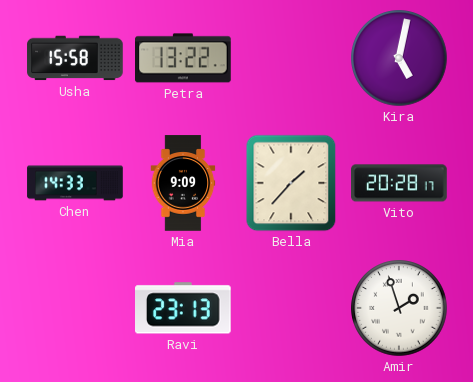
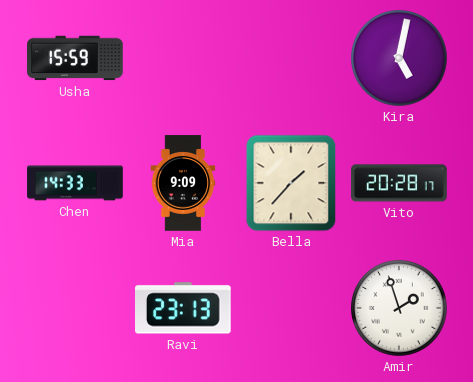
Usha: 15:58 -> 15:59 (75, 58)
Petra: 13:22 -> none (184, 58)
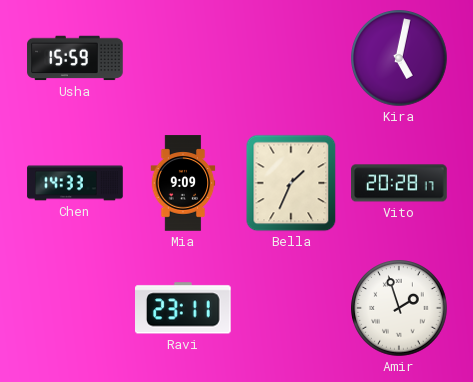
Bella: 1:37 -> 1:34 (291, 183)
Ravi: 23:13 -> 23:11 (184, 308)
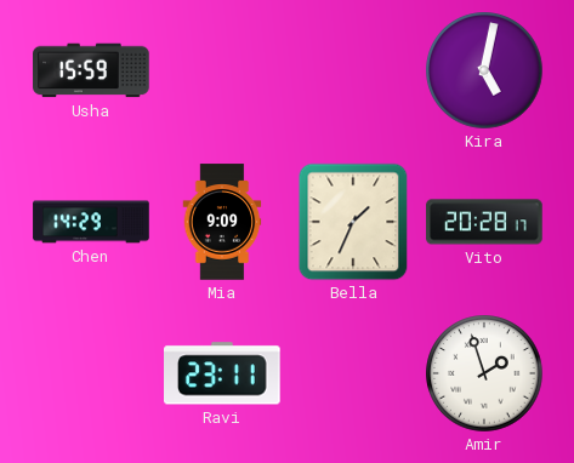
Chen: 14:33 -> 14:29 (91, 222)
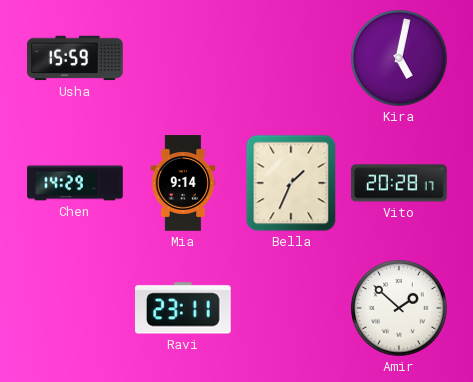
Mia: 9:09 -> 9:14 (183, 183)
Amir: 1:57 -> 1:52 (399, 308)
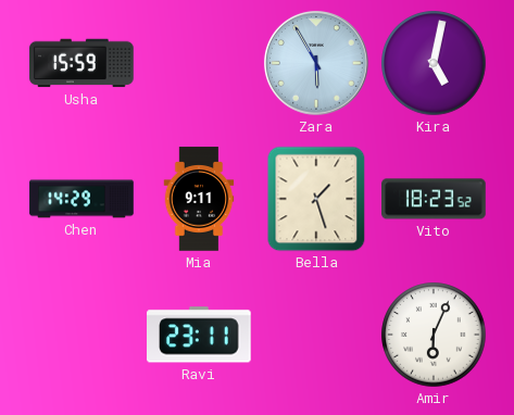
Zara: none -> 5:55 (316, 63)
Mia: 9:14 -> 9:11 (199, 199)
Bella: 1:34 -> 1:27 (316, 199)
Vito: 20:28 -> 18:23 (434, 199)
Amir: 1:52 -> 6:04 (434, 335)
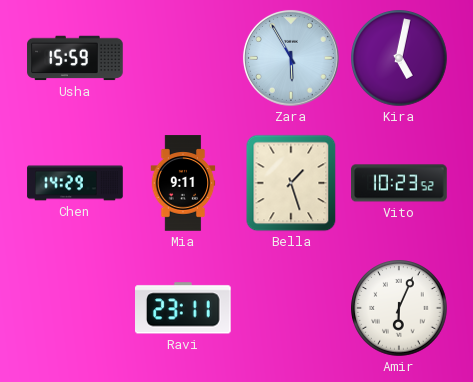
Vito: 18:23 -> 10:23 (399, 183)
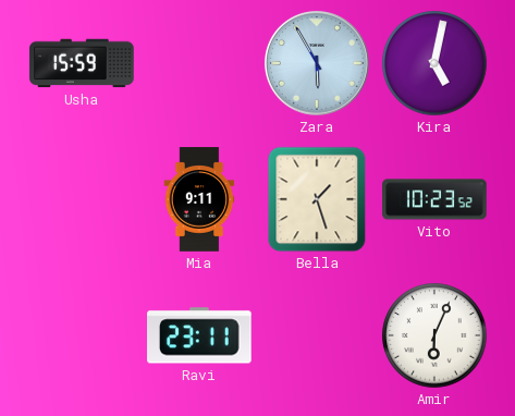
Chen: 14:29 -> none (75, 183)
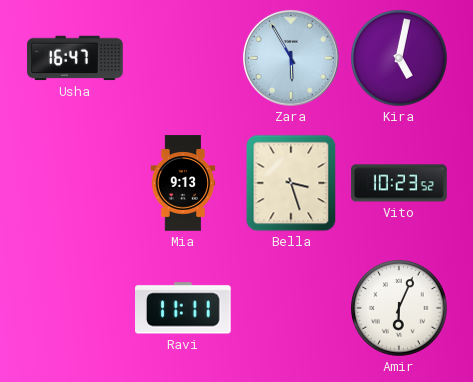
Usha: 15:59 -> 16:47 (75, 58)
Mia: 9:11 -> 9:13 (183, 183)
Bella: 1:27 -> 3:27 (291, 183)
Ravi: 23:11 -> 11:11 (184, 308)
